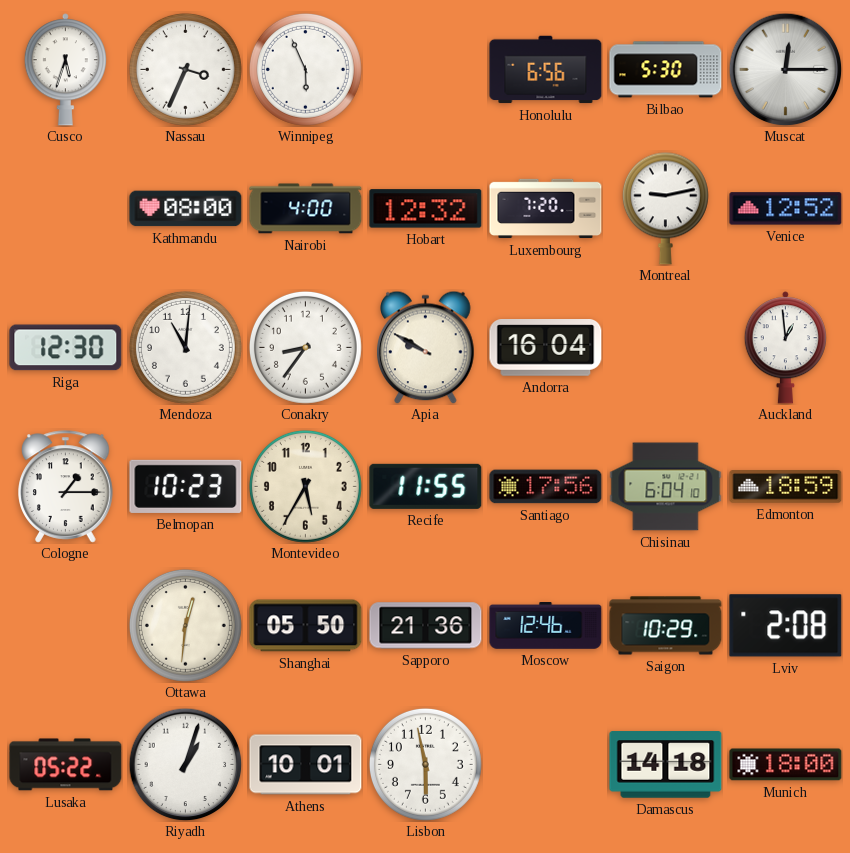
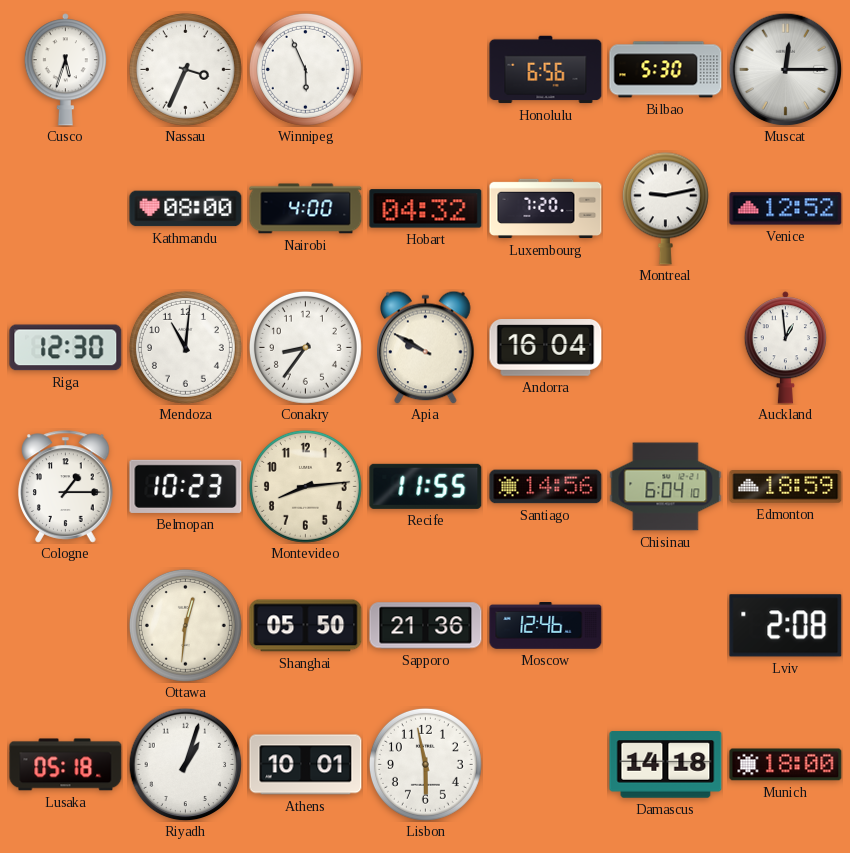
Hobart: 12:32 -> 04:32 (426, 209)
Montevideo: 5:35 -> 8:14 (305, 486)
Santiago: 17:56 -> 14:56 (546, 487)
Saigon: 10:29 -> none (666, 626)
Lusaka: 05:22 -> 05:18 (66, 765)
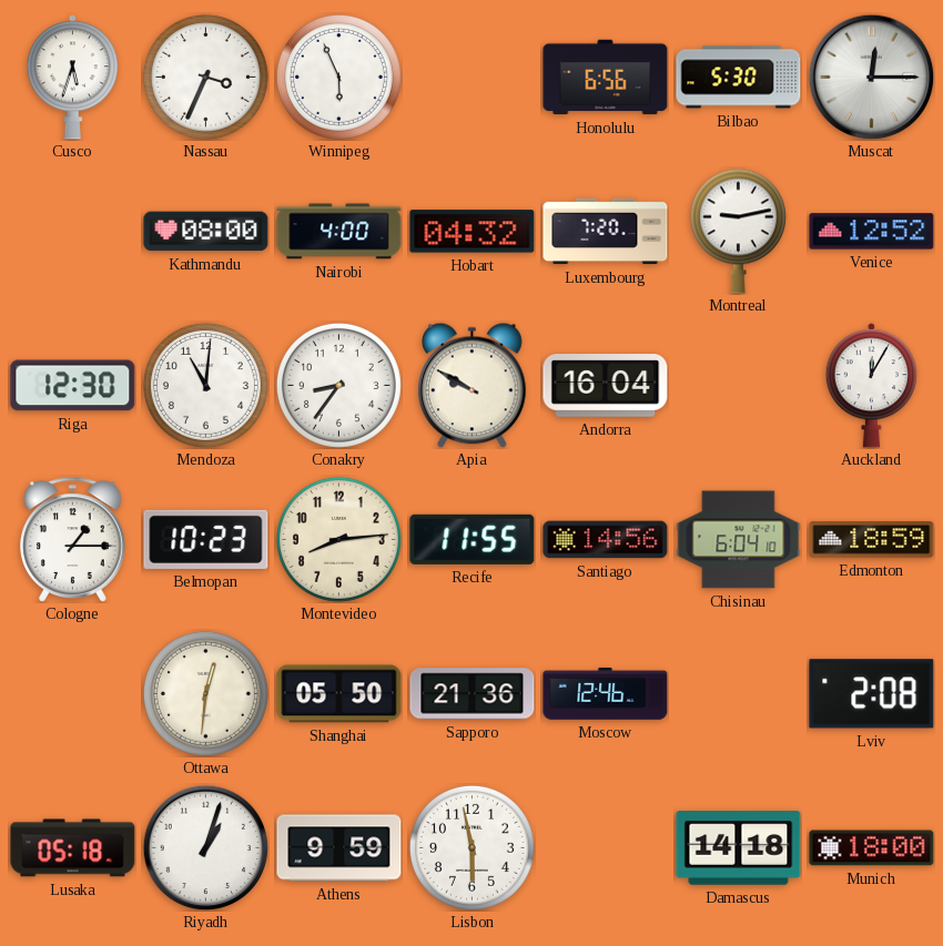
Auckland: 12:59 -> 12:05 (871, 386)
Athens: 10:01 -> 9:59 (339, 848)
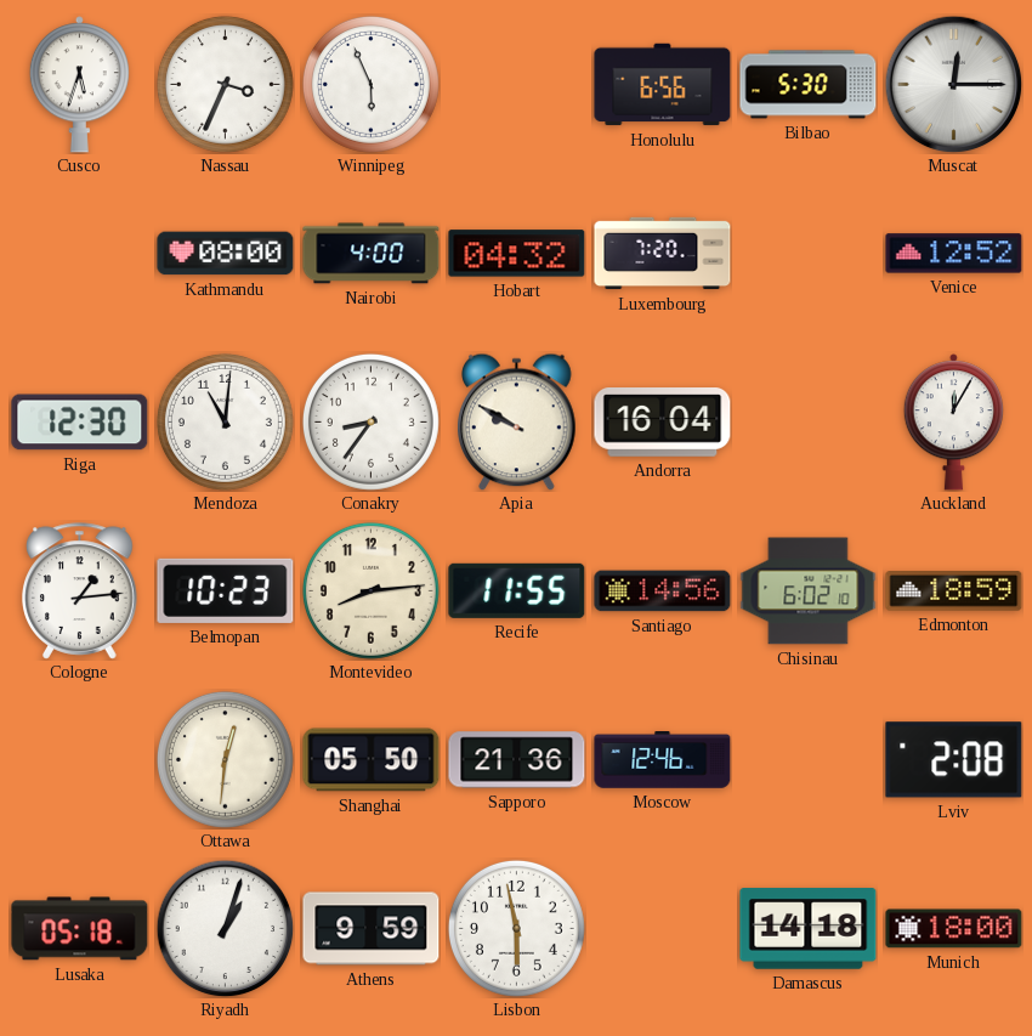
Montreal: 9:13 -> none (738, 231)
Cologne: 1:15 -> 1:14 (80, 591)
Chisinau: 6:04 -> 6:02 (809, 591)
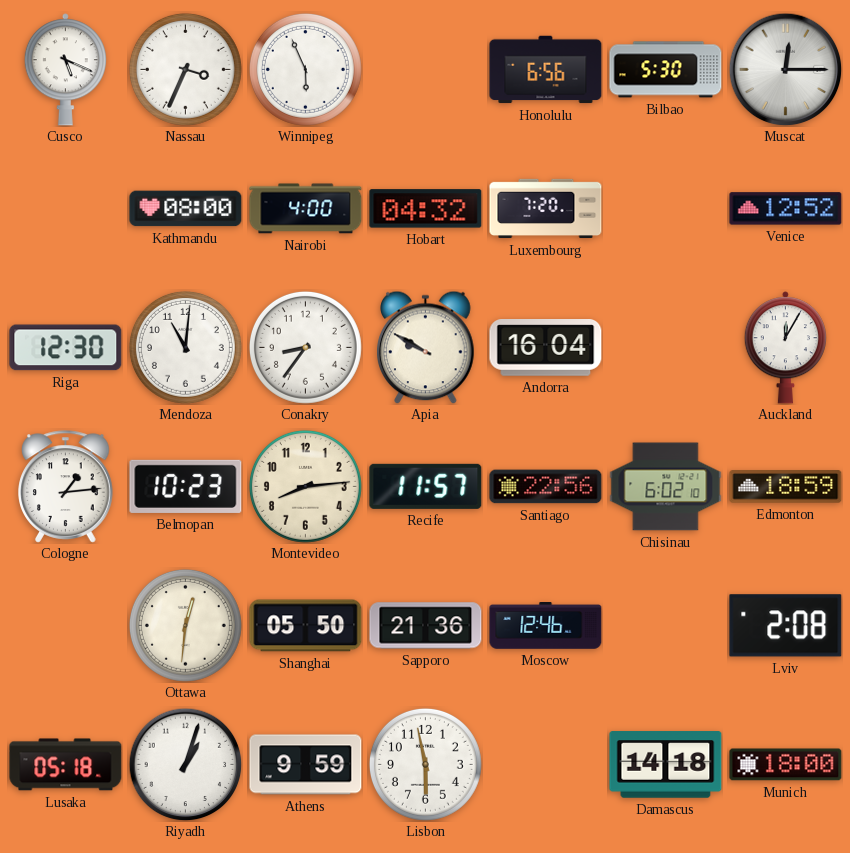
Cusco: 5:33 -> 5:19 (65, 70)
Recife: 11:55 -> 11:57 (426, 486)
Santiago: 14:56 -> 22:56 (546, 487)
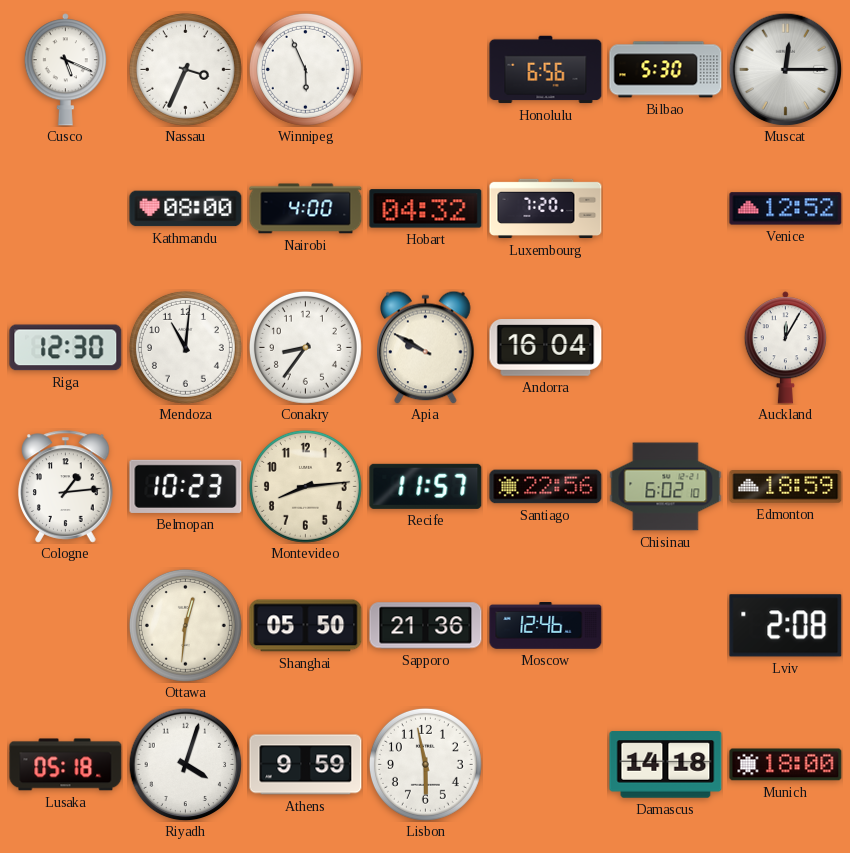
Riyadh: 1:03 -> 4:03 (185, 764)
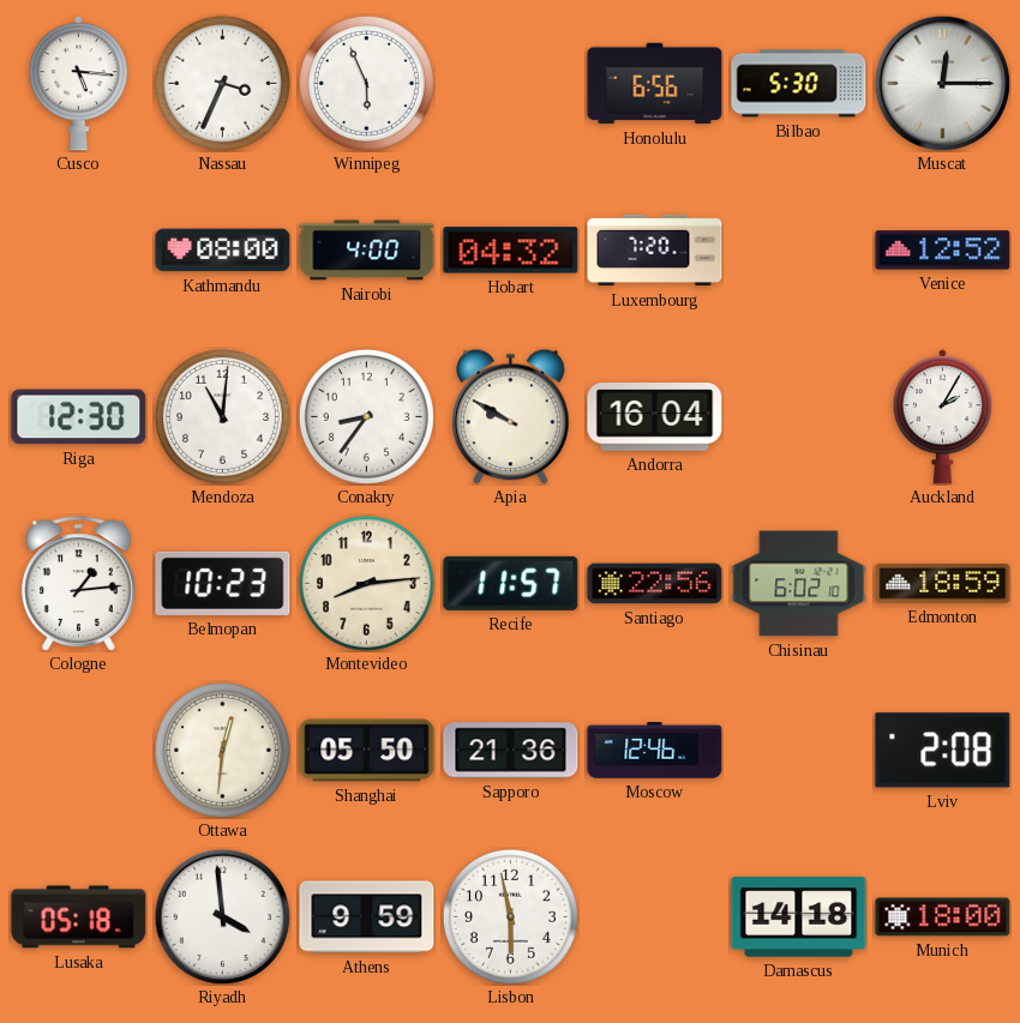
Cusco: 5:19 -> 5:16 (78, 84)
Auckland: 12:05 -> 2:05 (942, 417)
Riyadh: 4:03 -> 3:59 (222, 916)
